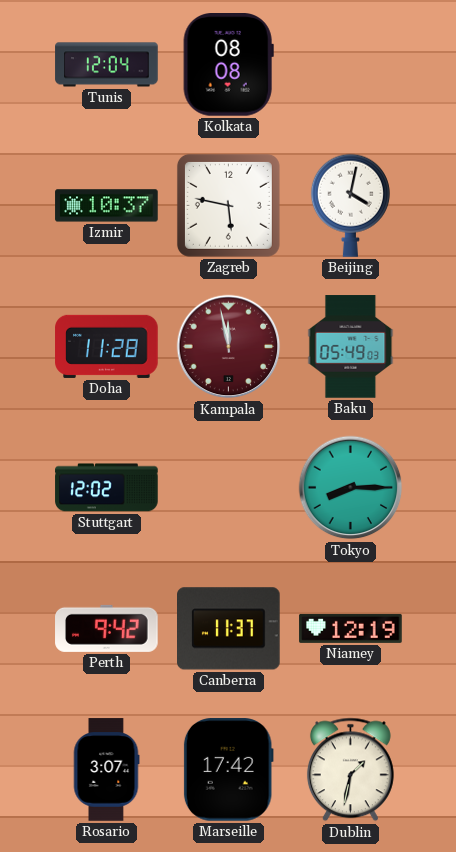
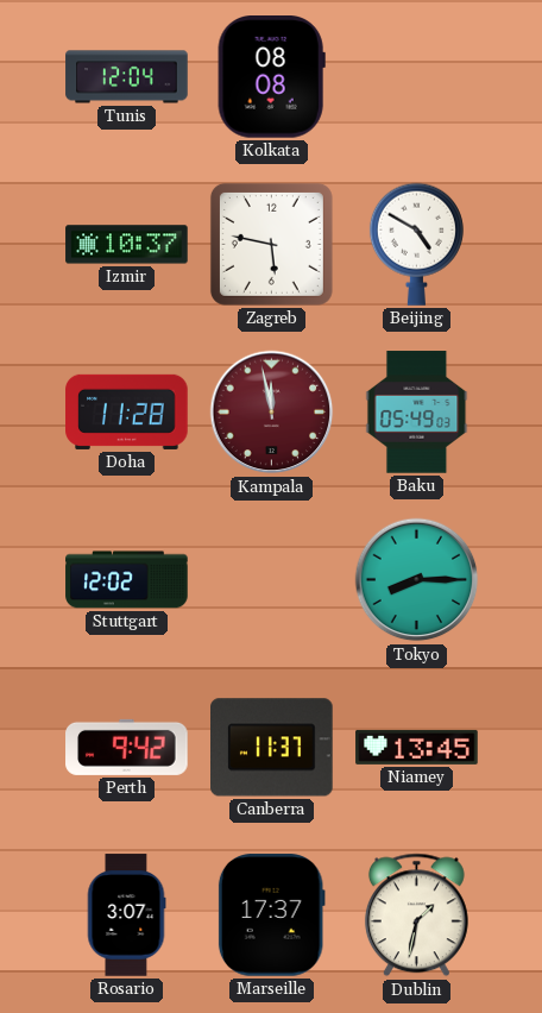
Beijing: 4:02 -> 4:50 (416, 244)
Niamey: 12:19 -> 13:45 (417, 747)
Marseille: 17:42 -> 17:37 (271, 916)
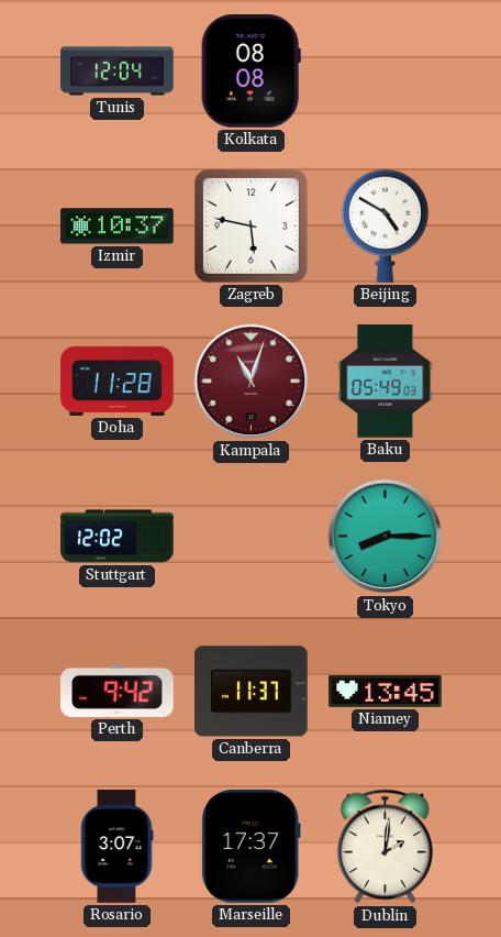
Kampala: 11:58 -> 11:03 (252, 382)
Dublin: 1:32 -> 2:01 (385, 847)
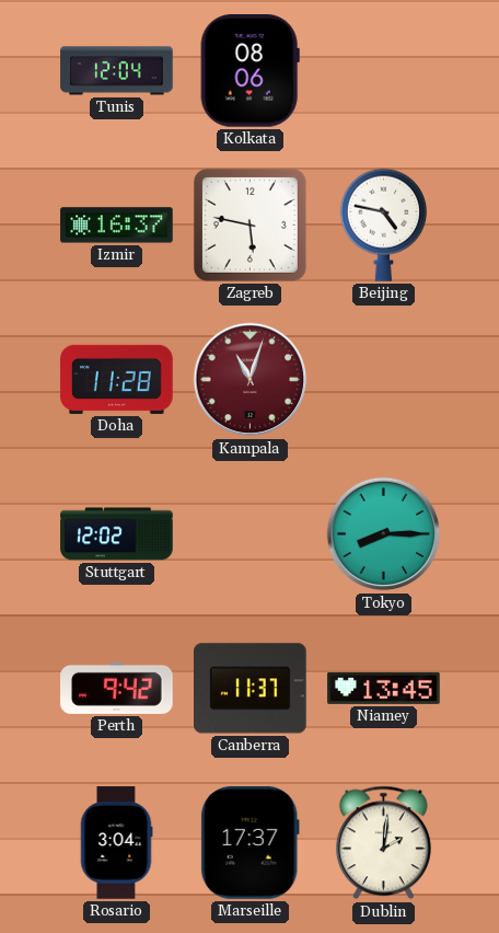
Kolkata: 08:08 -> 08:06 (249, 71)
Izmir: 10:37 -> 16:37 (117, 226)
Beijing: 4:50 -> 4:47 (383, 224)
Baku: 05:49 -> none (386, 382)
Rosario: 3:07 -> 3:04 (116, 843)
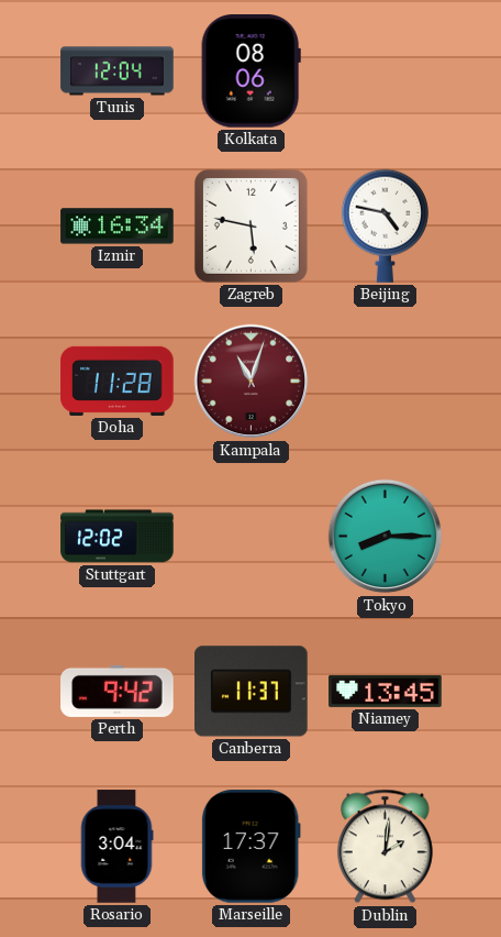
Izmir: 16:37 -> 16:34 (118, 227)
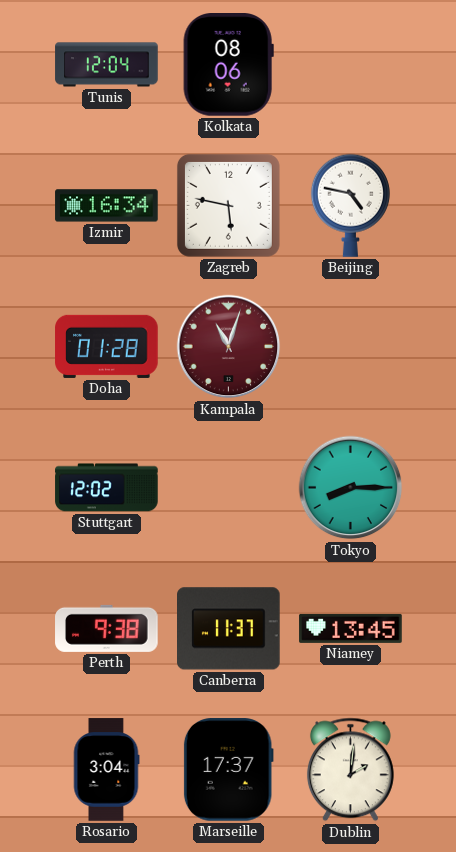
Doha: 11:28 -> 01:28 (107, 346)
Perth: 9:42 -> 9:38 (107, 628)
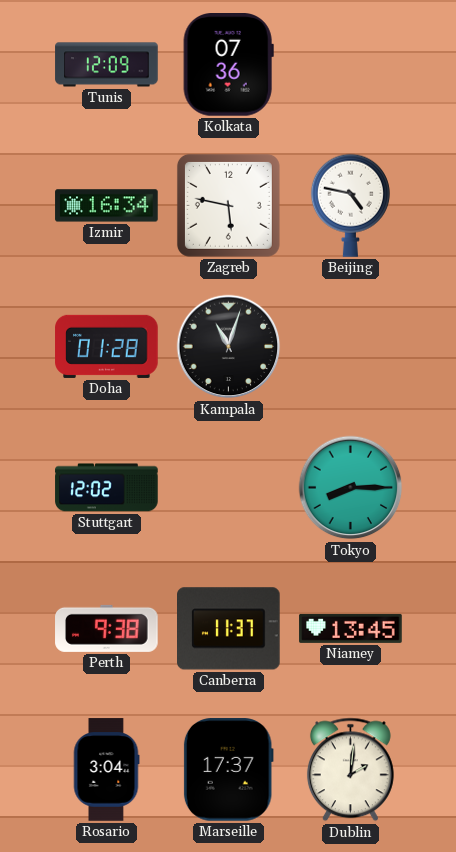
Tunis: 12:04 -> 12:09 (107, 65)
Kolkata: 08:06 -> 07:36 (228, 65)
Kampala dial: burgundy -> black (229, 347)
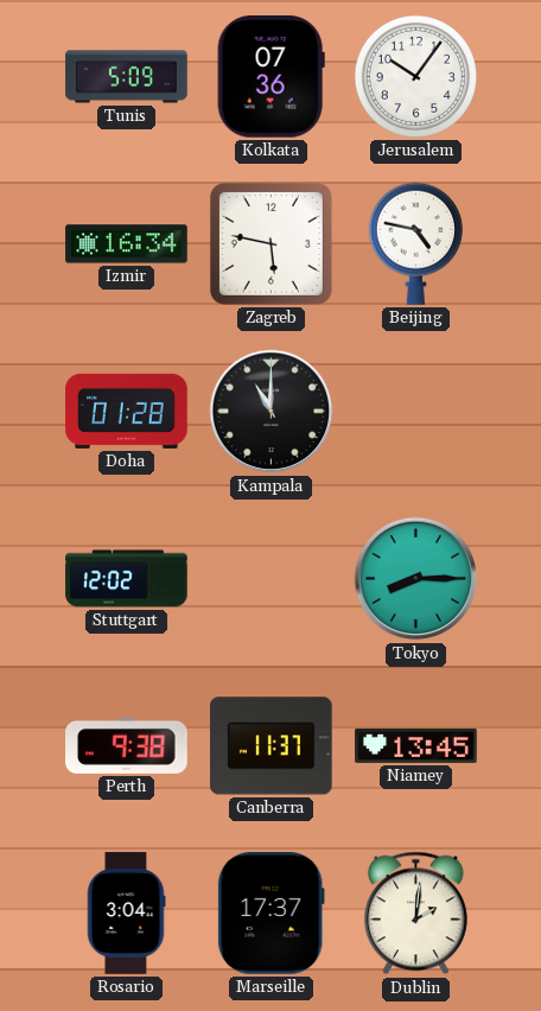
Tunis: 12:09 -> 5:09 (127, 77)
Jerusalem: none -> 10:06 (415, 76)
Kampala: 11:03 -> 11:00 (272, 412)
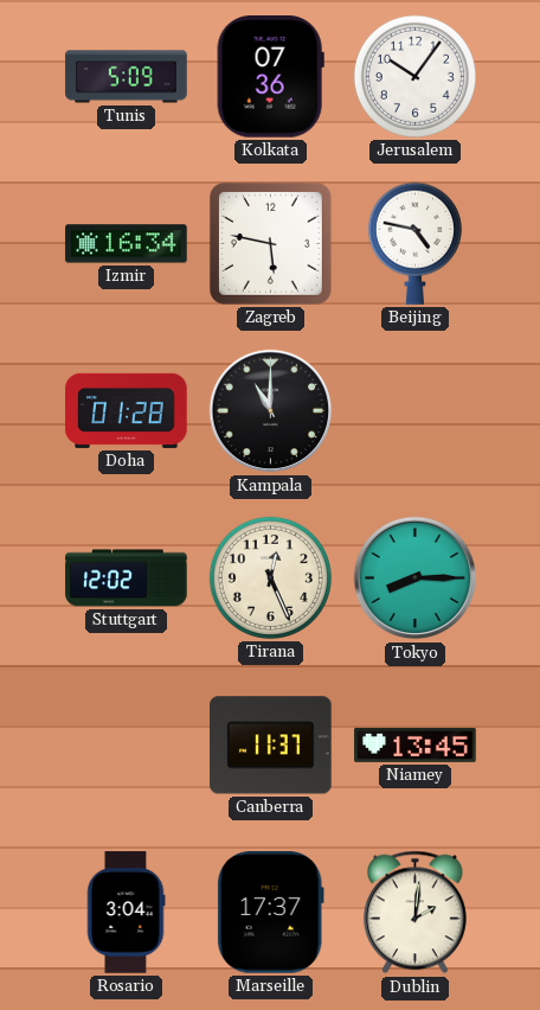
Tirana: none -> 12:26 (270, 577)
Perth: 9:38 -> none (127, 745)
